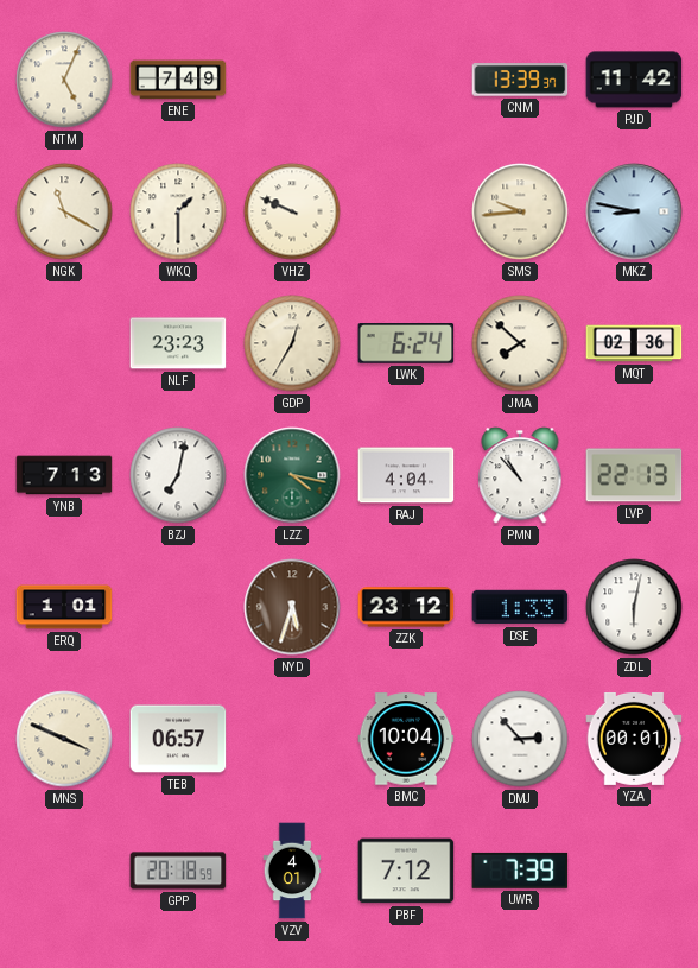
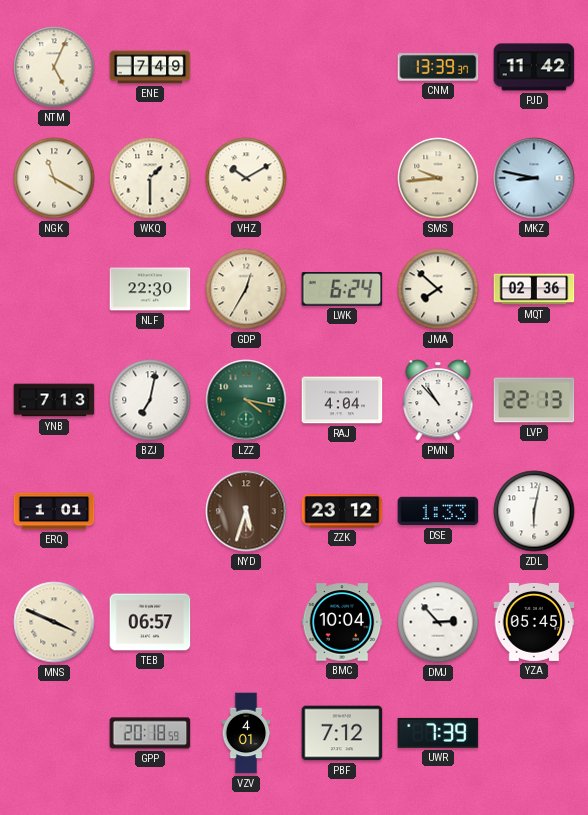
VHZ: 9:49 -> 10:10 (246, 178)
NLF: 23:23 -> 22:30 (150, 289)
YZA: 00:01 -> 05:45 (534, 622)
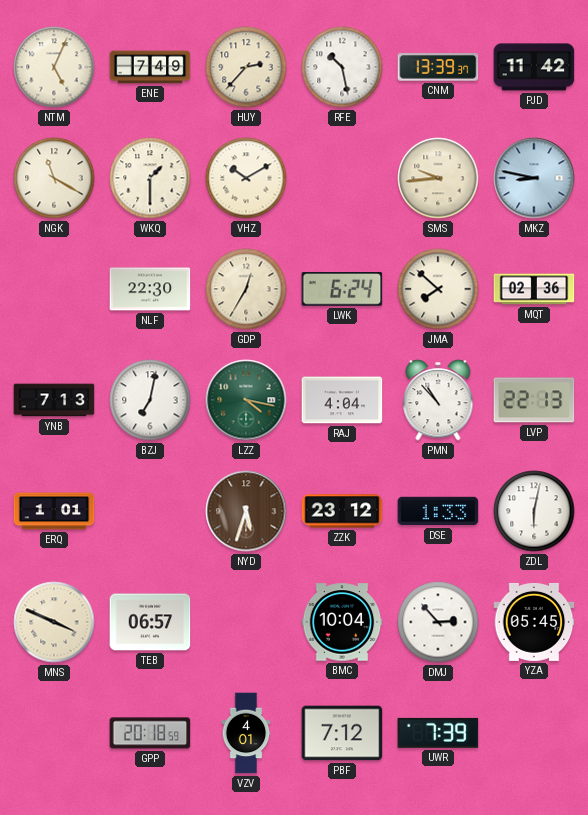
HUY: none -> 2:37 (246, 67)
RFE: none -> 10:28 (342, 67)
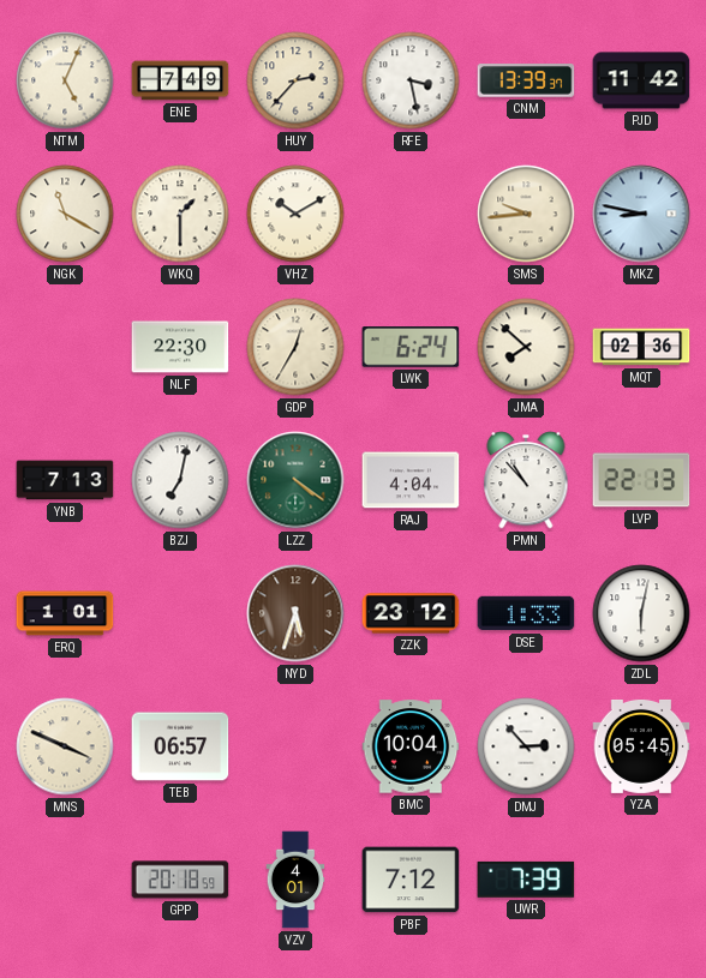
RFE: 10:28 -> 3:28 (411, 80)
LZZ: 4:17 -> 4:21 (295, 480)
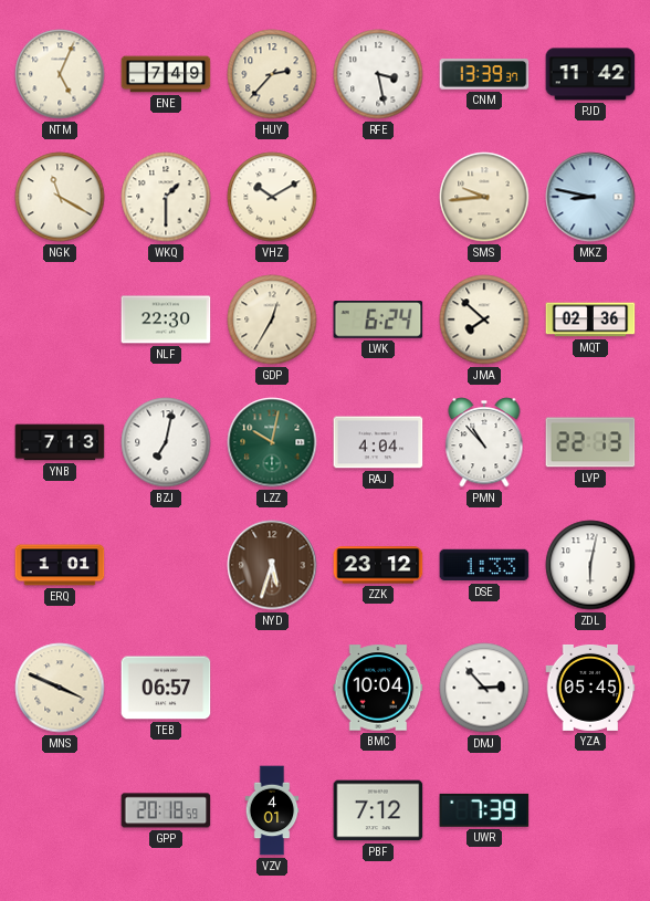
LZZ: 4:21 -> 10:02 (272, 442)
